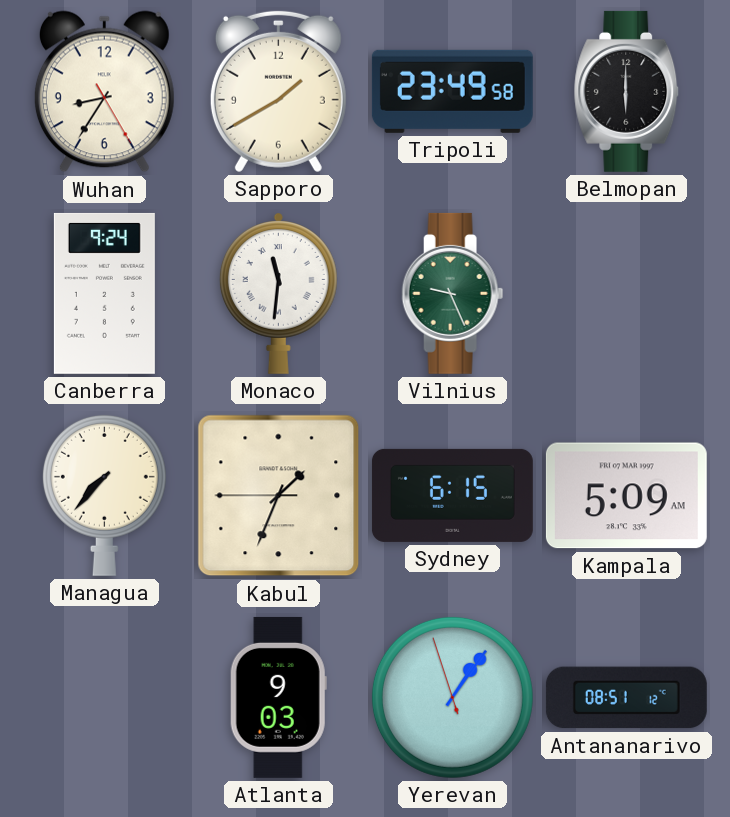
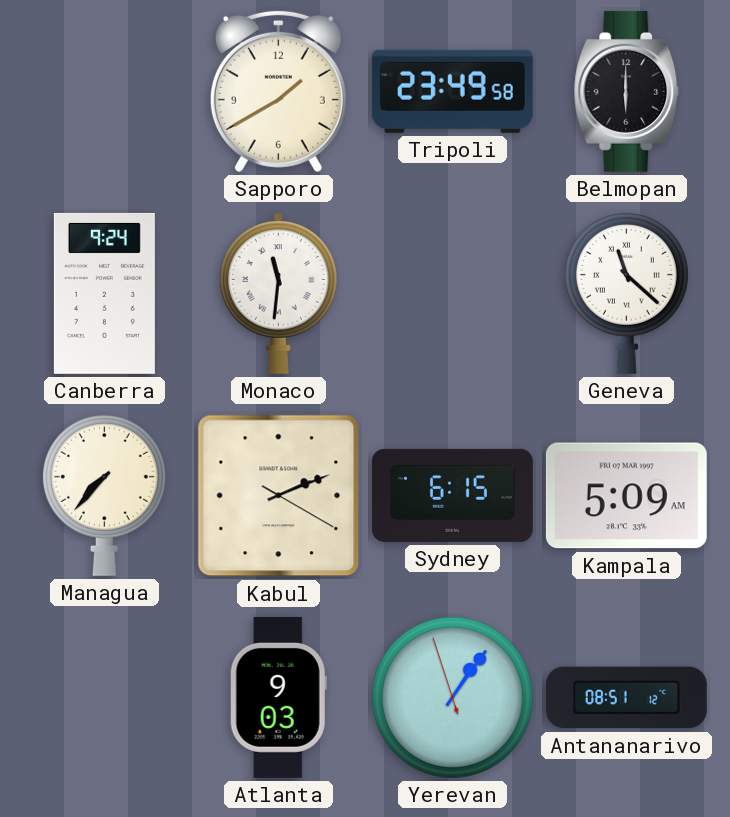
Wuhan: 8:35 -> none (104, 92)
Vilnius: 9:26 -> none (453, 293)
Geneva: none -> 11:22 (626, 293)
Kabul: 1:33 -> 2:11 (279, 496)
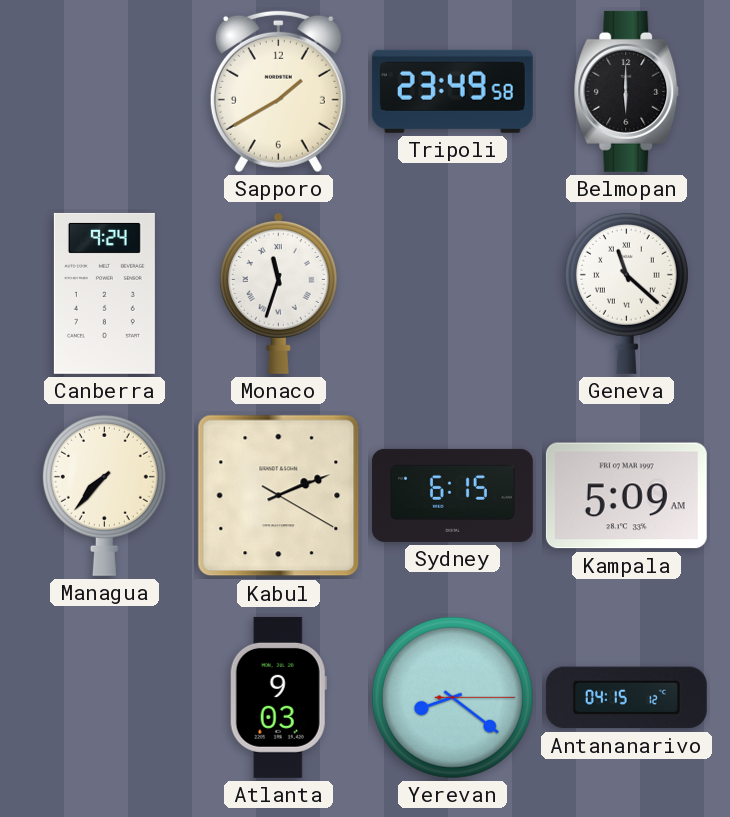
Monaco: 11:31 -> 11:33 (278, 294)
Yerevan: 1:05 -> 8:21 (452, 697)
Antananarivo: 08:51 -> 04:15 (626, 698)
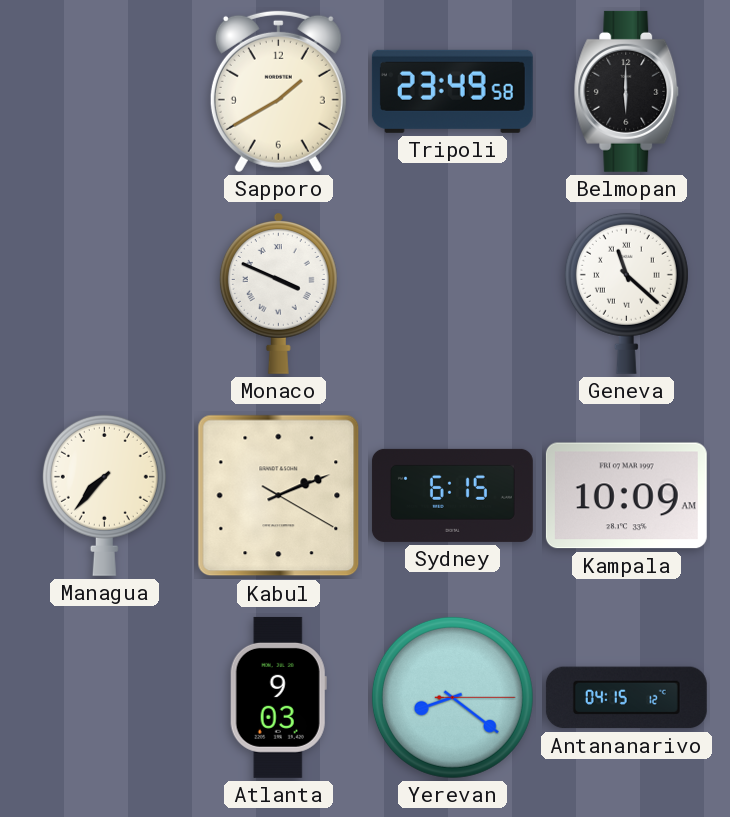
Canberra: 9:24 -> none (104, 293)
Monaco: 11:33 -> 3:49 (278, 294)
Kampala: 5:09 -> 10:09 (626, 496)
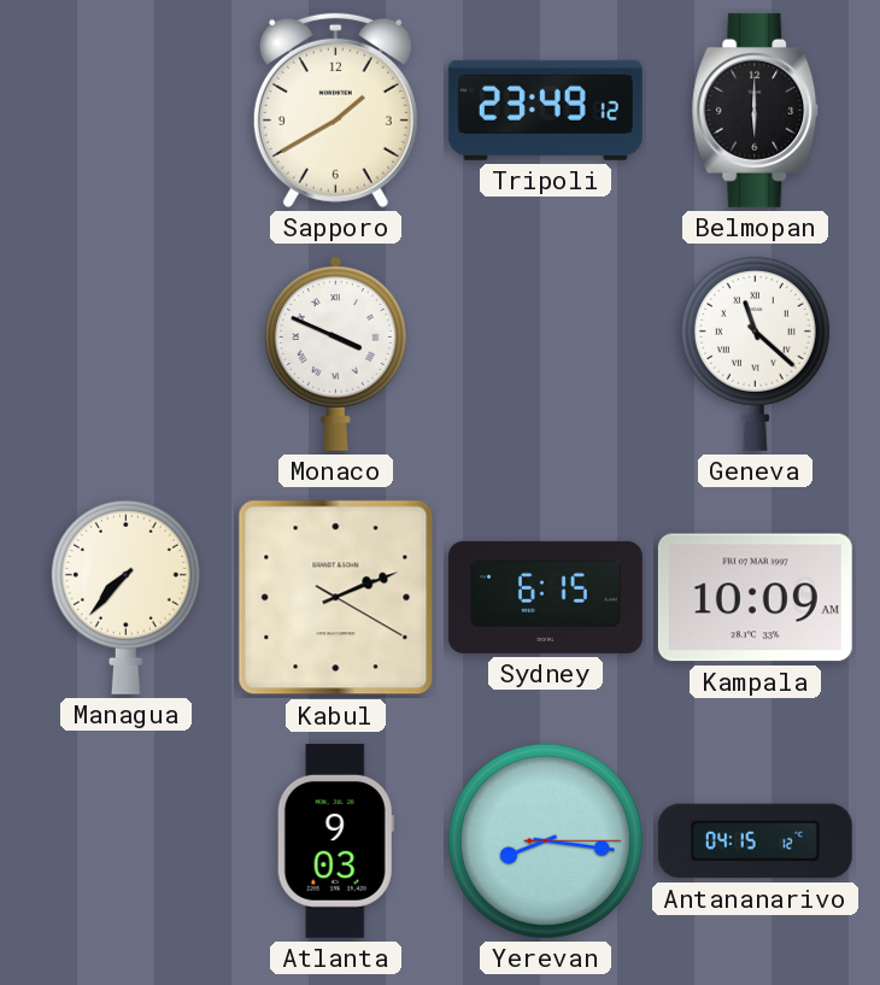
Tripoli: 23:49:58 -> 23:49:12 (545, 110)
Yerevan: 8:21 -> 8:16 (545, 840)
